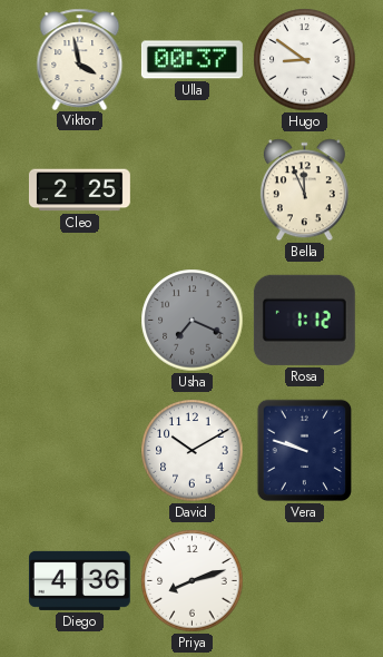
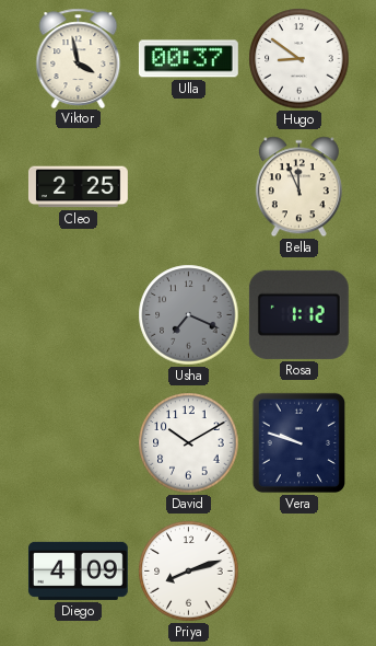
Diego: 4:36 -> 4:09 (78, 570)
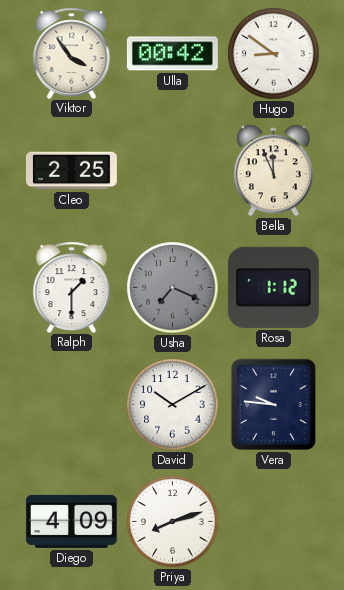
Viktor: 3:58 -> 3:54 (72, 53)
Ulla: 00:37 -> 00:42 (172, 54)
Ralph: none -> 1:30 (72, 287)
Vera: 9:48 -> 9:46 (273, 405)
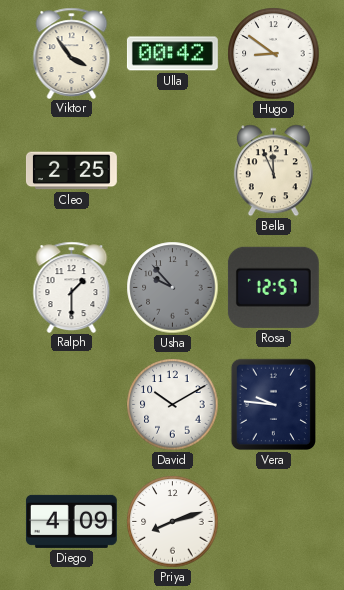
Usha: 7:19 -> 9:53 (173, 288)
Rosa: 1:12 -> 12:57 (273, 287)
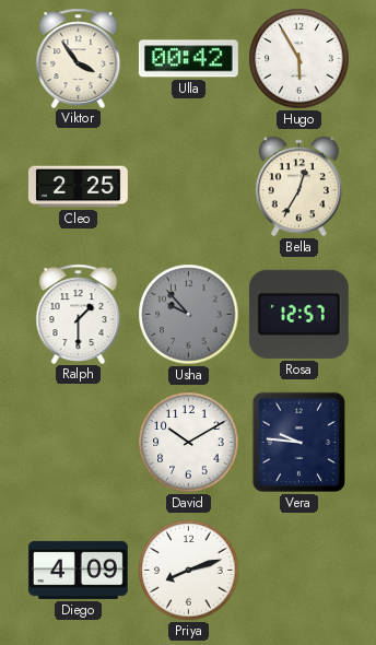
Hugo: 8:51 -> 5:55 (299, 59)
Bella: 11:56 -> 12:35 (298, 187)
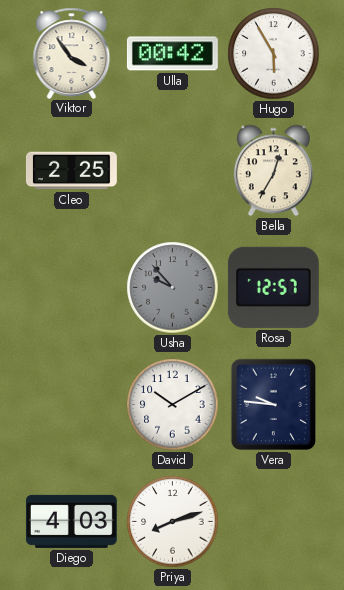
Ralph: 1:30 -> none (79, 314)
Diego: 4:09 -> 4:03 (71, 521)
